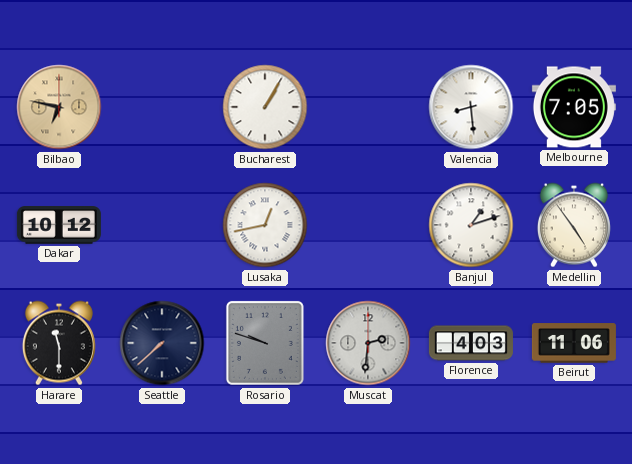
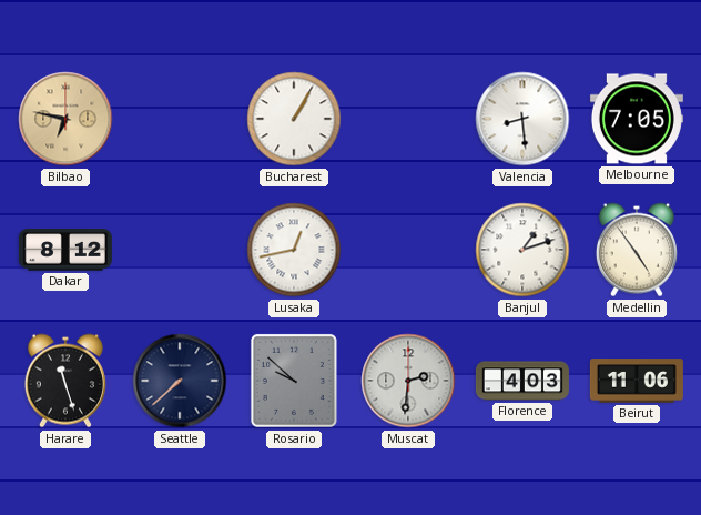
Dakar: 10:12 -> 8:12 (65, 250)
Harare: 11:30 -> 11:27 (65, 381)
Rosario: 9:48 -> 9:52 (294, 381)
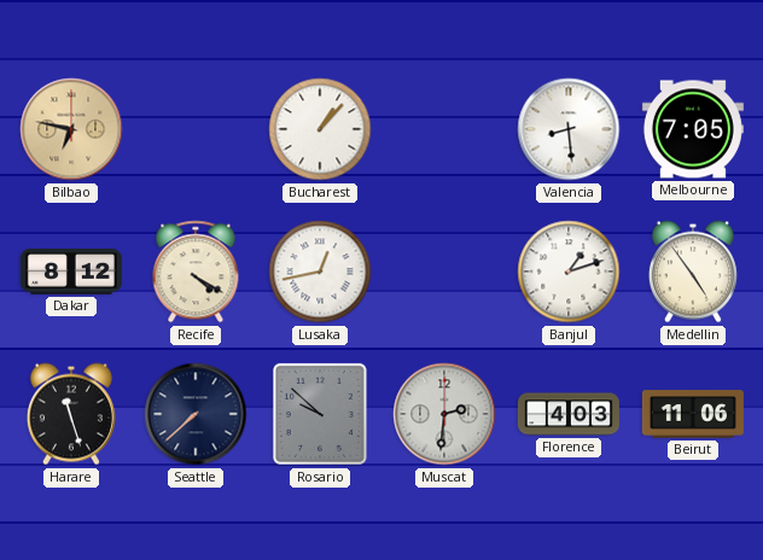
Bucharest: 1:05 -> 1:07 (320, 129)
Recife: none -> 4:20 (196, 272)
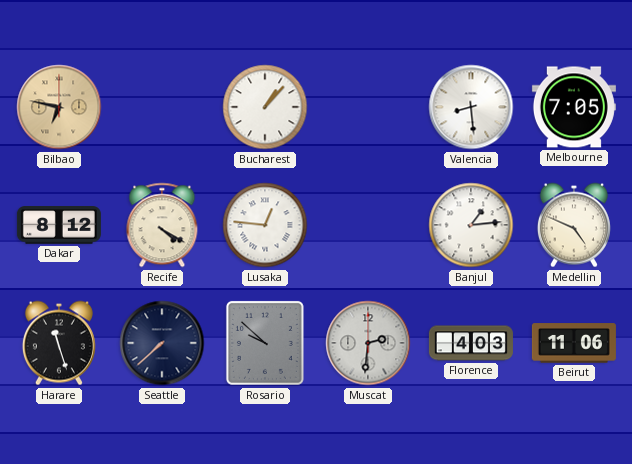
Lusaka: 12:43 -> 12:46 (265, 225)
Banjul: 1:12 -> 1:14 (471, 225)
Medellin: 4:54 -> 4:49 (574, 225)
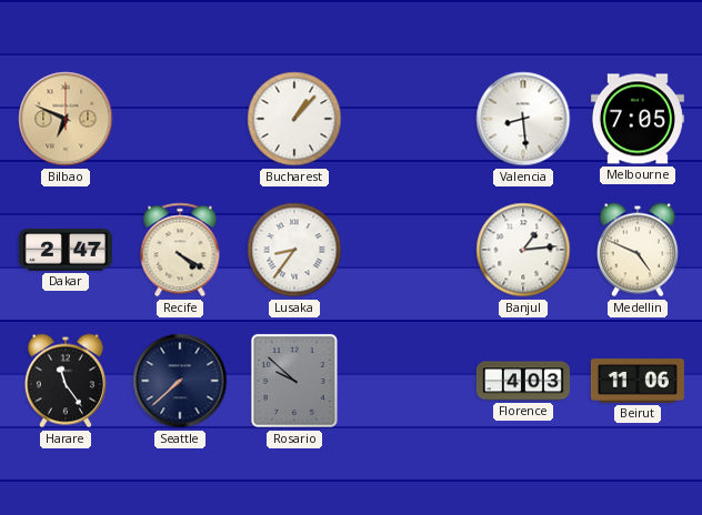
Bilbao: 6:47 -> 6:49 (66, 119)
Dakar: 8:12 -> 2:47 (66, 250)
Lusaka: 12:46 -> 8:36 (294, 250)
Harare: 11:27 -> 11:24 (66, 381)
Muscat: 2:31 -> none (368, 343)
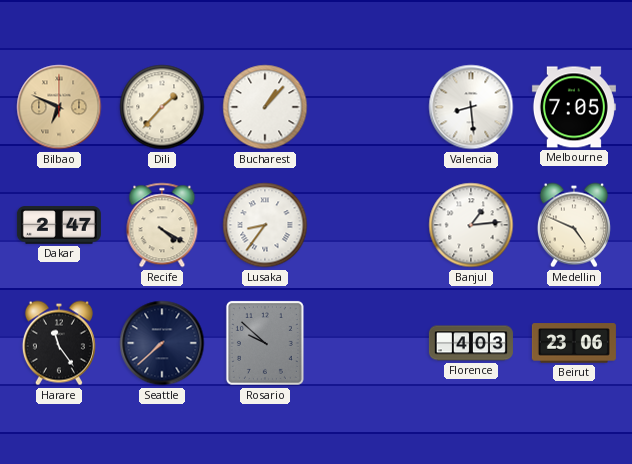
Dili: none -> 1:37 (162, 107)
Beirut: 11:06 -> 23:06 (574, 343)
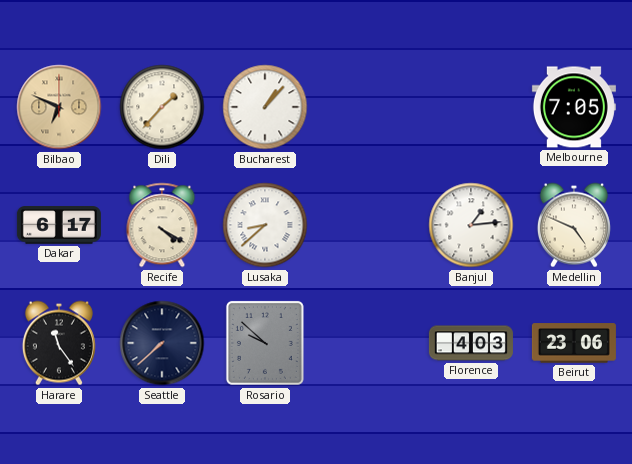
Valencia: 8:29 -> none (471, 107)
Dakar: 2:47 -> 6:17 (59, 225)
Lusaka: 8:36 -> 8:38 (265, 225)
